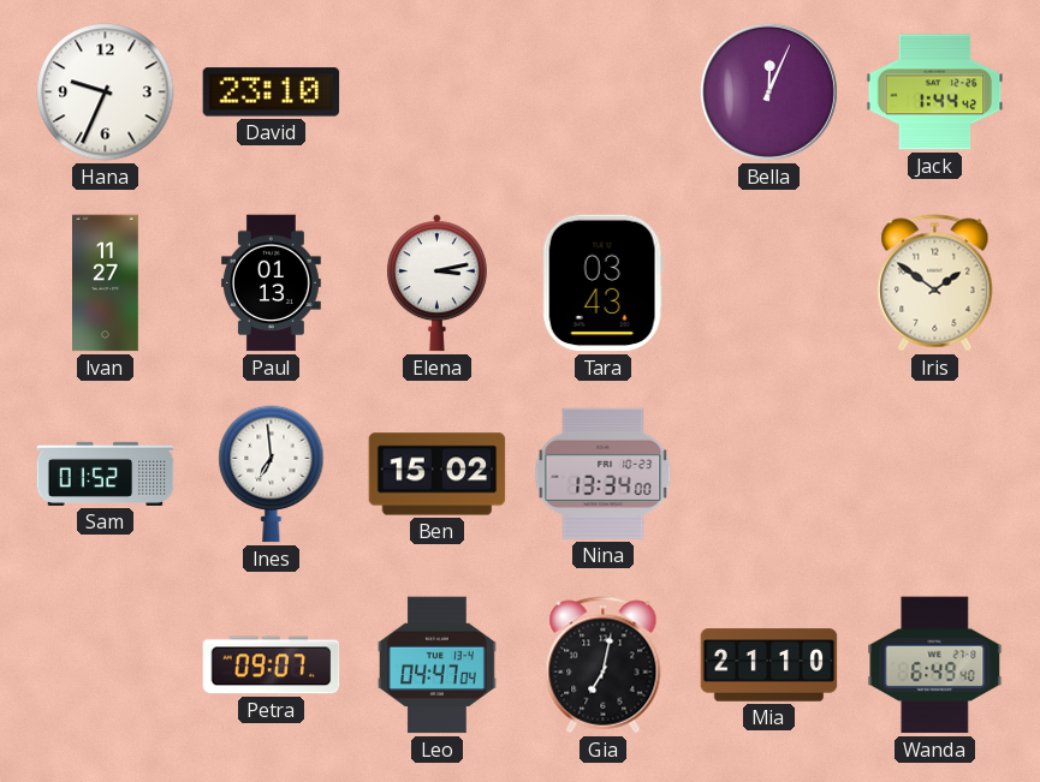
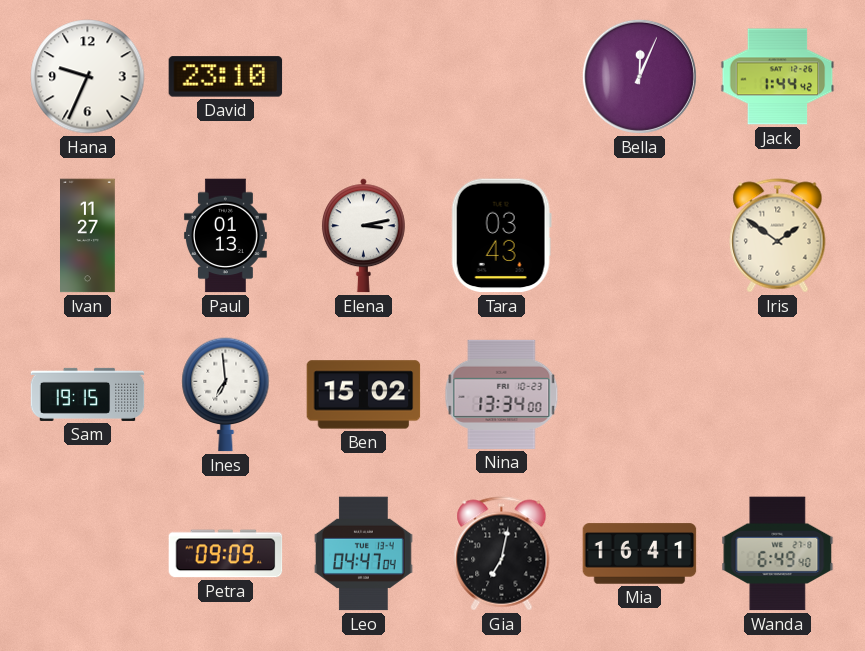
Sam: 01:52 -> 19:15 (88, 394)
Petra: 09:07 -> 09:09 (226, 554)
Mia: 21:10 -> 16:41 (640, 554)
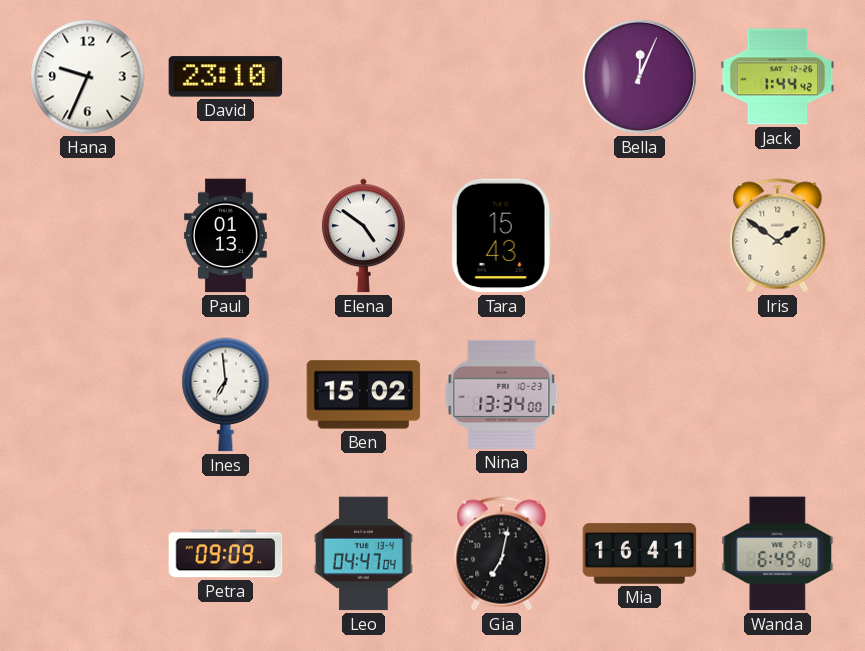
Ivan: 11:27 -> none (88, 236)
Elena: 3:13 -> 4:51 (363, 236)
Tara: 03:43 -> 15:43 (501, 236)
Sam: 19:15 -> none (88, 394)
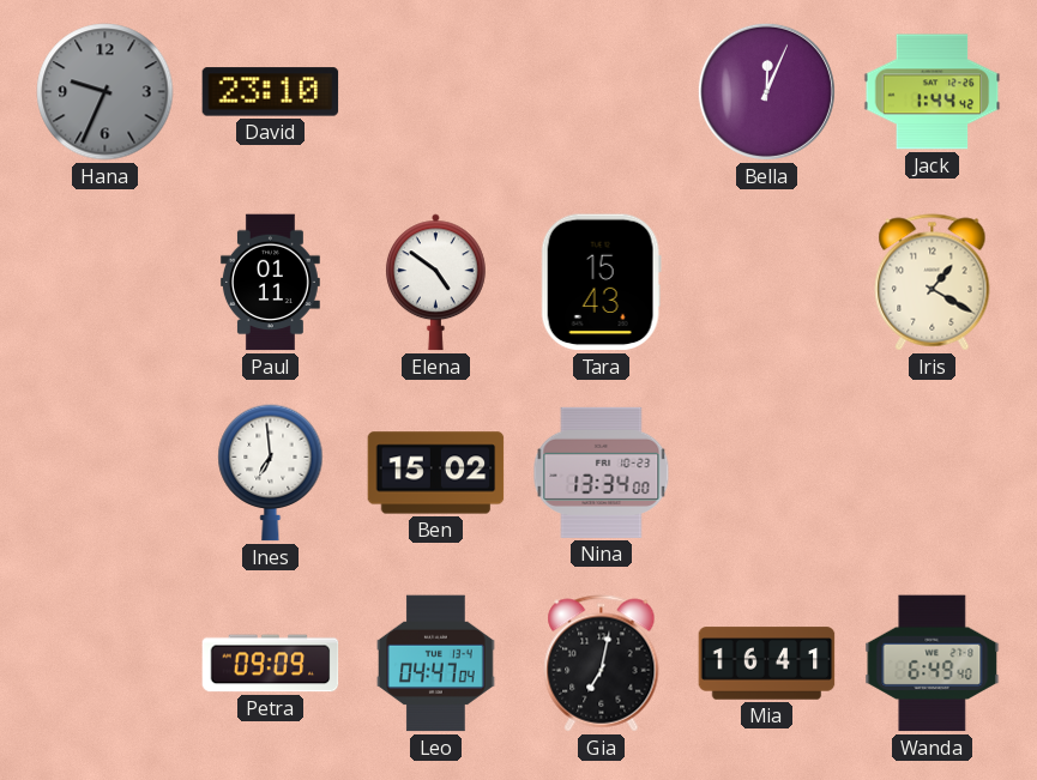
Hana dial: white -> grey (105, 92)
Paul: 01:13 -> 01:11 (270, 283)
Iris: 1:51 -> 1:20 (933, 283)
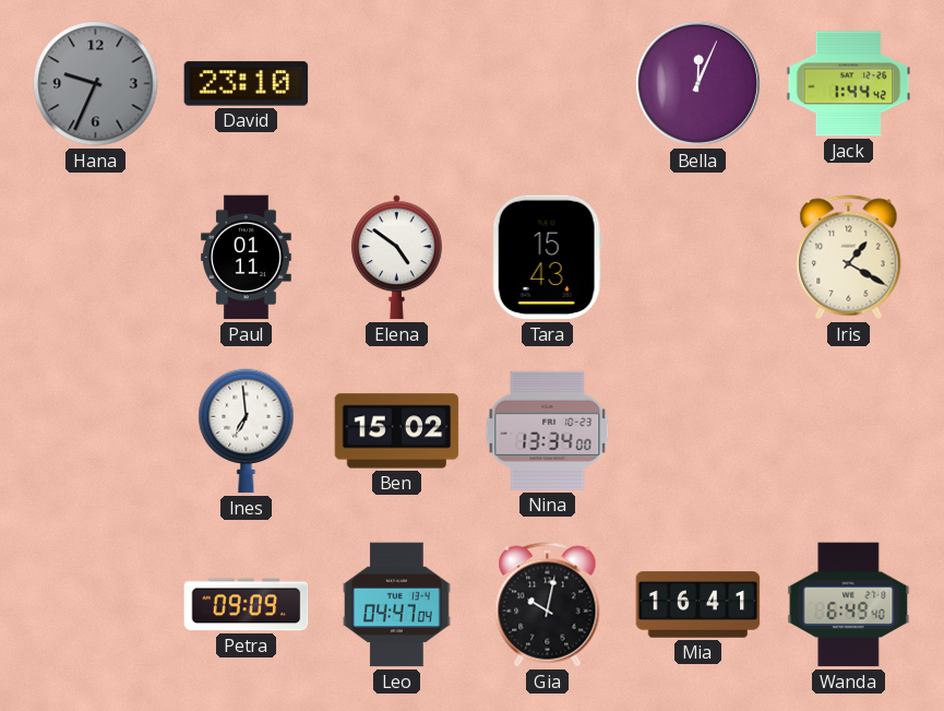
Gia: 7:02 -> 10:02 (548, 605)
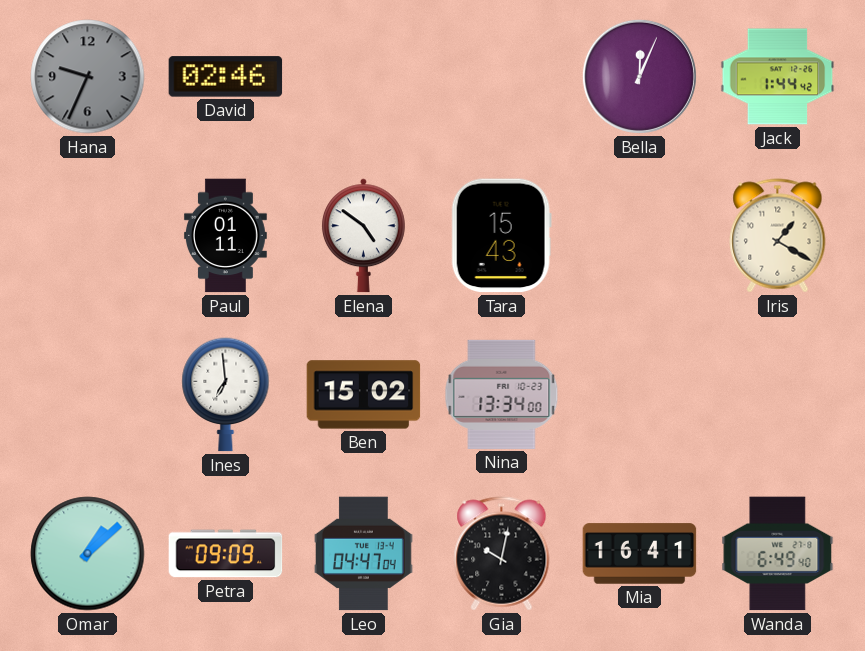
David: 23:10 -> 02:46 (226, 77)
Omar: none -> 1:08 (88, 554)
